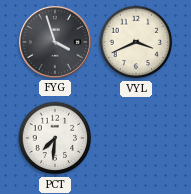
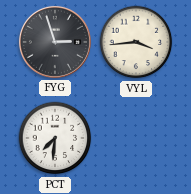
FYG: 3:57 -> 2:57 (55, 42)
VYL: 3:41 -> 3:44 (136, 42)
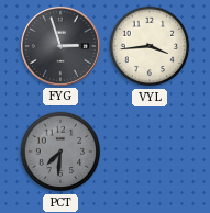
PCT dial: white -> grey (60, 152)
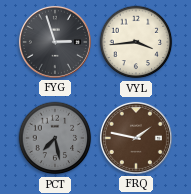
PCT: 7:31 -> 7:28 (55, 138)
FRQ: none -> 1:47 (136, 138)
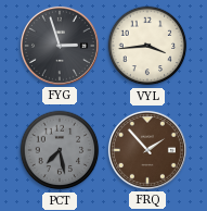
FRQ: 1:47 -> 1:53 (147, 150)
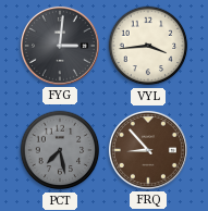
FYG: 2:57 -> 3:01 (60, 46)
FRQ: 1:53 -> 8:53 (148, 150)
